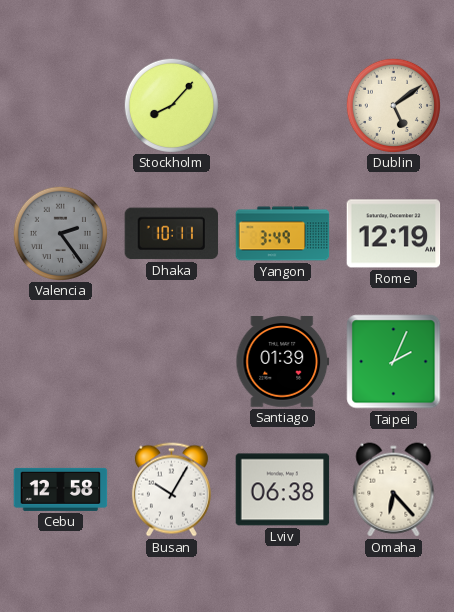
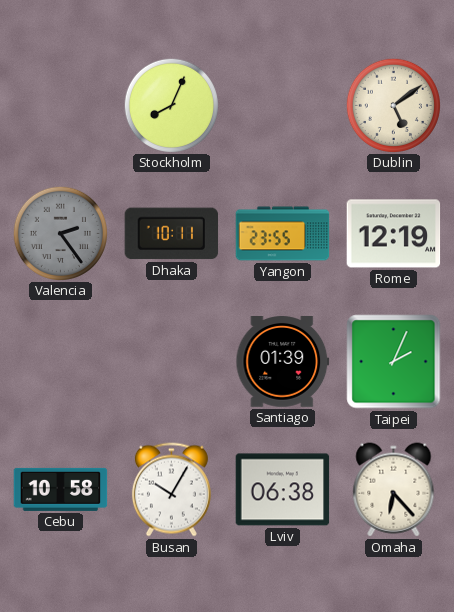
Stockholm: 8:07 -> 8:04 (171, 105)
Yangon: 3:49 -> 23:55 (283, 234)
Cebu: 12:58 -> 10:58 (61, 489)
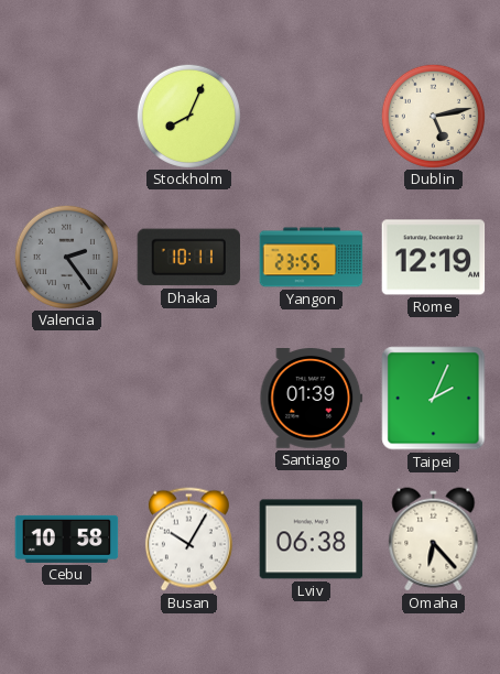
Dublin: 5:09 -> 5:13 (433, 116)
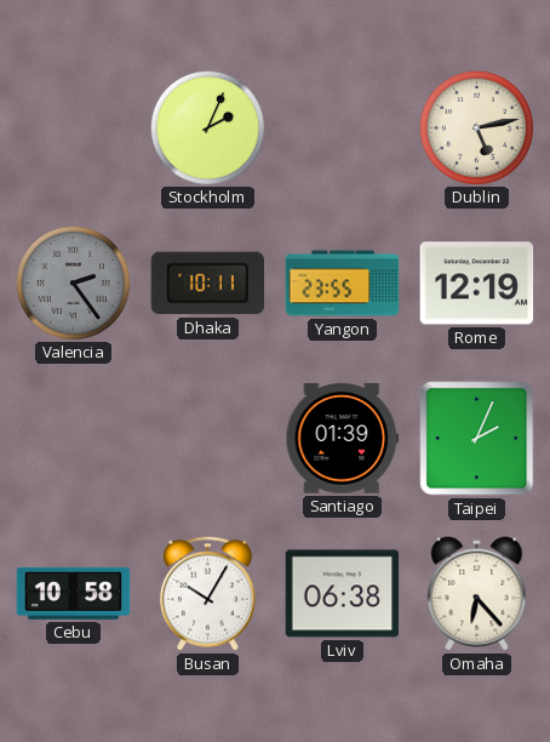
Stockholm: 8:04 -> 2:04 (207, 127)
